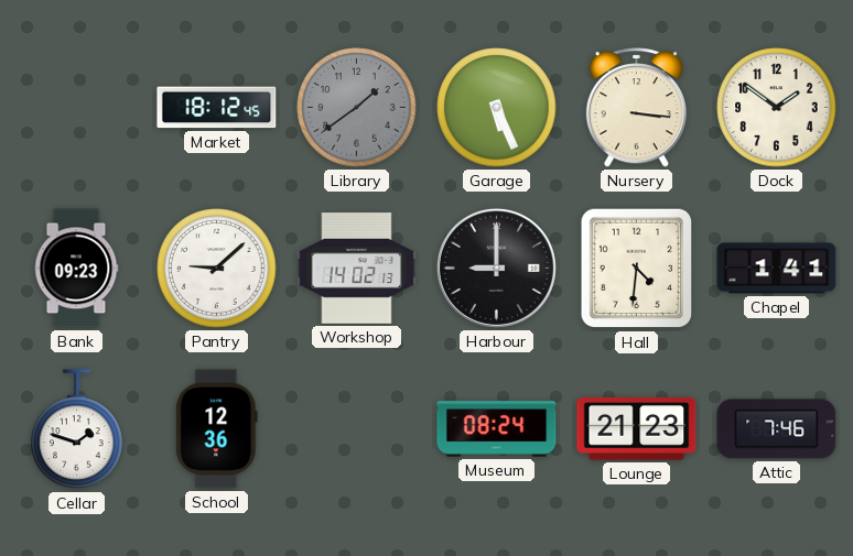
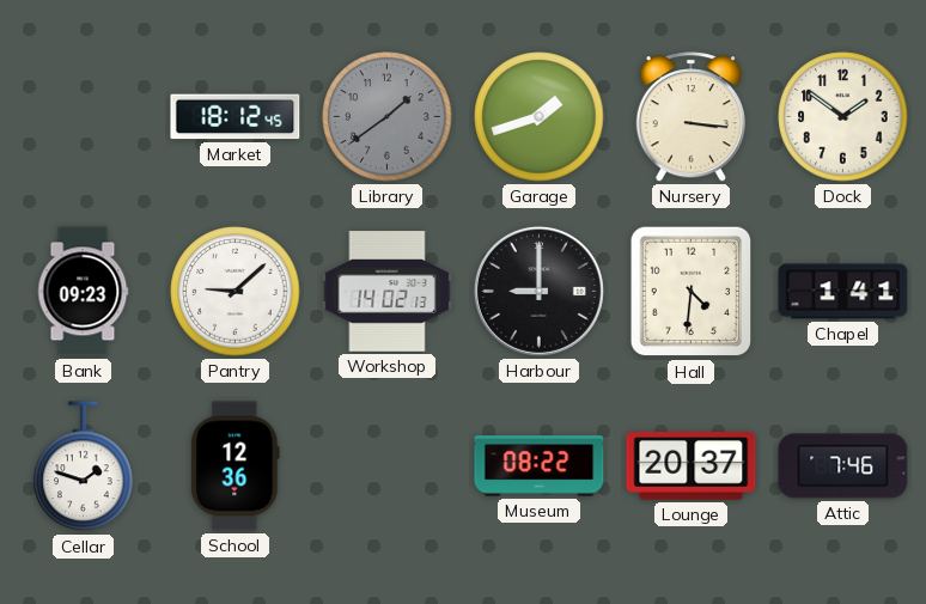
Garage: 5:26 -> 1:42 (540, 117)
Museum: 08:24 -> 08:22 (540, 466)
Lounge: 21:23 -> 20:37 (692, 466)
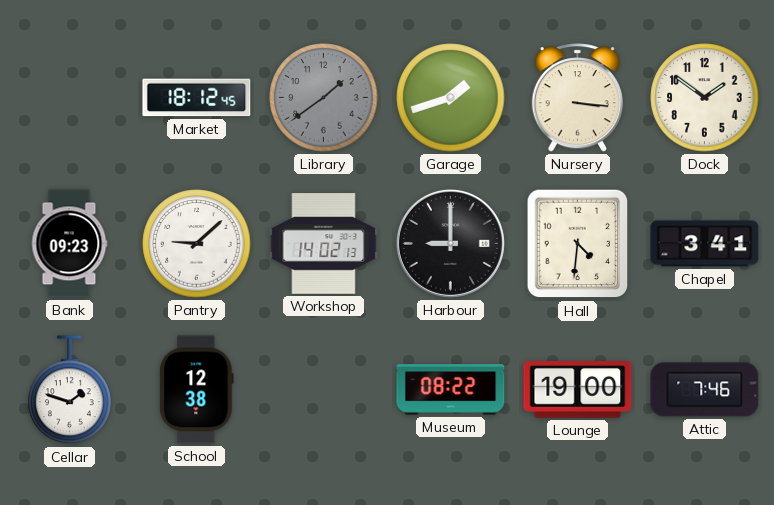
Chapel: 1:41 -> 3:41 (705, 244)
School: 12:36 -> 12:38 (197, 390)
Lounge: 20:37 -> 19:00 (578, 390)
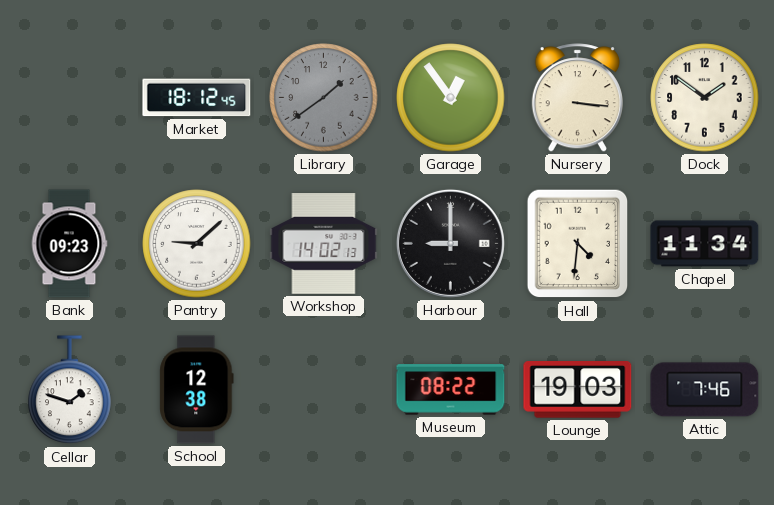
Garage: 1:42 -> 12:54 (451, 98)
Chapel: 3:41 -> 11:34 (705, 244)
Lounge: 19:00 -> 19:03 (578, 390)
